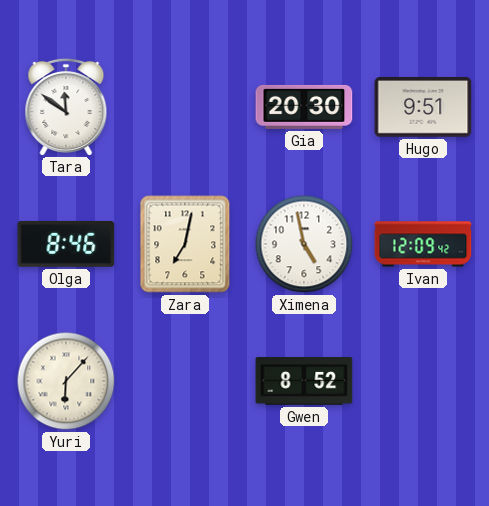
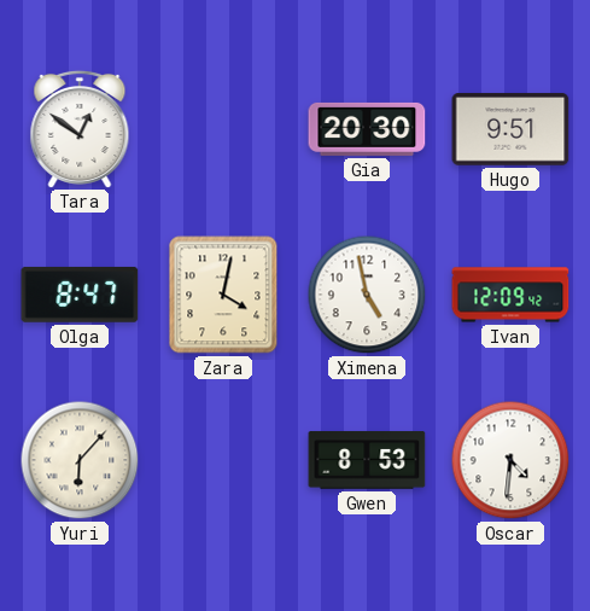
Tara: 11:51 -> 12:51 (80, 128)
Olga: 8:46 -> 8:47 (80, 295)
Zara: 7:02 -> 4:02 (223, 295)
Gwen: 8:52 -> 8:53 (367, 460)
Oscar: none -> 4:31 (510, 460)
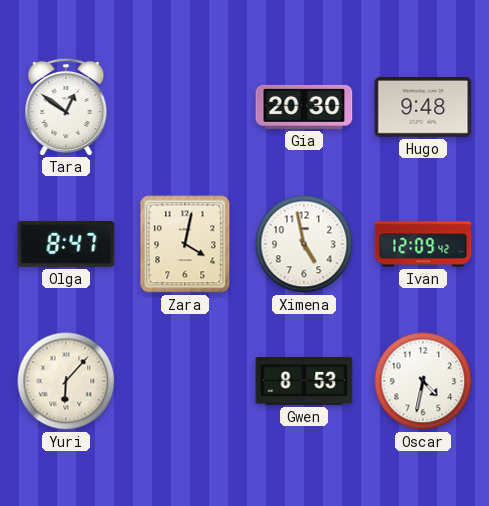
Hugo: 9:51 -> 9:48 (423, 108)
Oscar: 4:31 -> 4:32 (423, 381)
